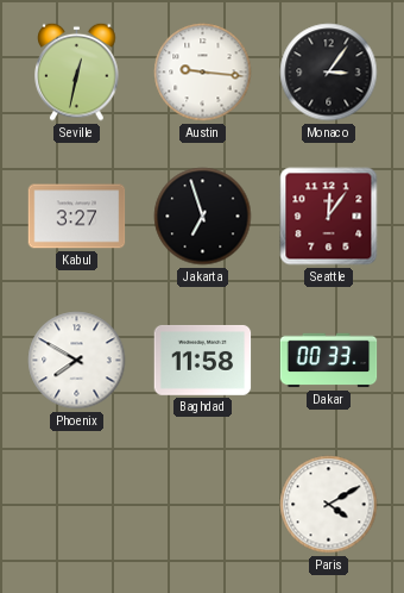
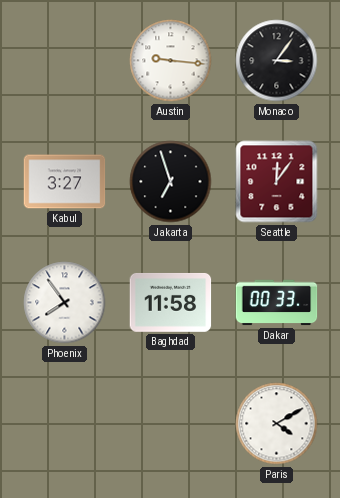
Seville: 12:32 -> none (77, 71)
Phoenix: 7:50 -> 7:54 (65, 303)
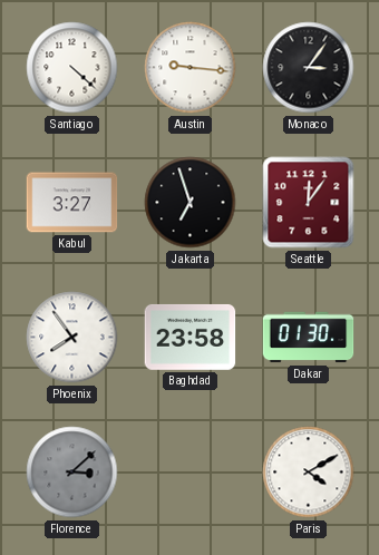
Santiago: none -> 4:22 (72, 68)
Baghdad: 11:58 -> 23:58 (191, 338)
Dakar: 00:33 -> 01:30 (309, 338)
Florence: none -> 3:08 (72, 473)
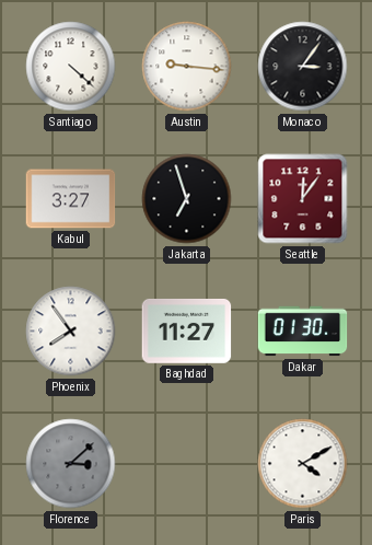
Baghdad: 23:58 -> 11:27 (187, 332)
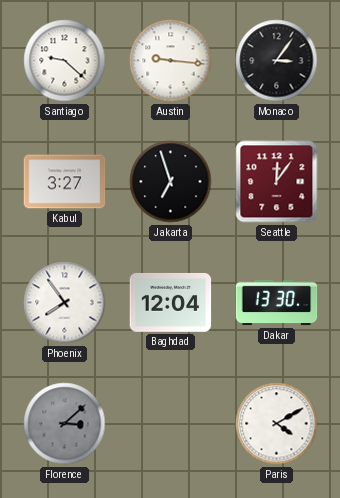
Santiago: 4:22 -> 9:22 (65, 61)
Baghdad: 11:27 -> 12:04 (171, 303)
Dakar: 01:30 -> 13:30 (277, 303)
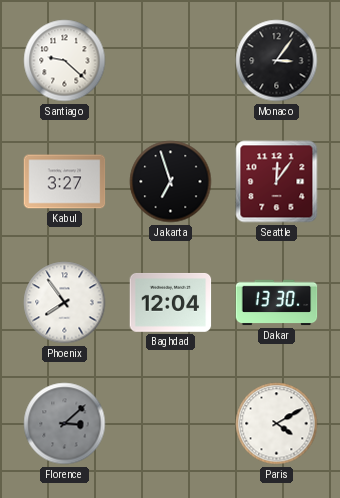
Austin: 9:16 -> none (171, 61)
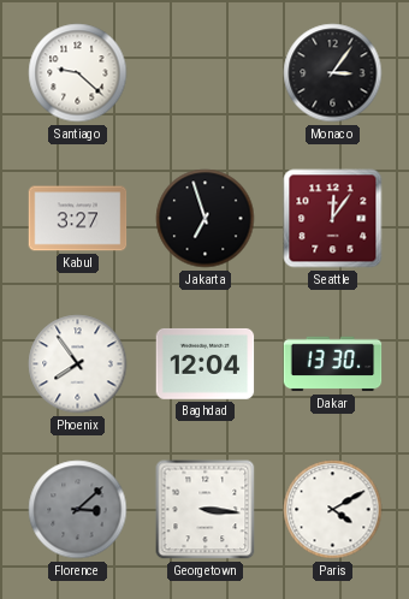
Georgetown: none -> 3:16 (206, 510)
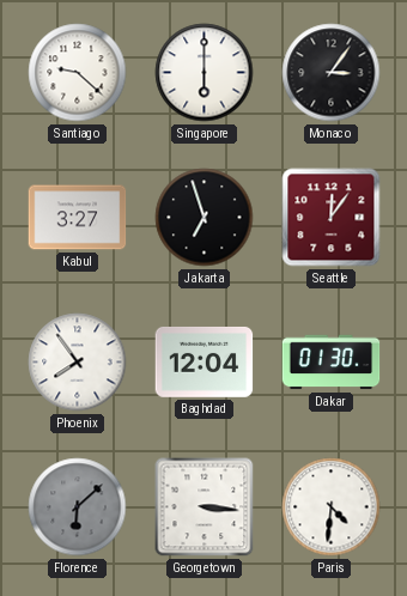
Singapore: none -> 6:00 (205, 73)
Dakar: 13:30 -> 01:30 (332, 363)
Florence: 3:08 -> 6:08 (78, 507)
Paris: 4:10 -> 4:31 (332, 507)
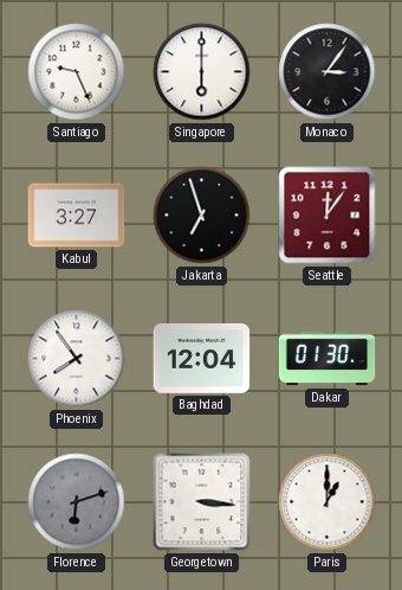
Santiago: 9:22 -> 9:26 (77, 72)
Florence: 6:08 -> 6:12 (77, 502)
Paris: 4:31 -> 1:00 (328, 502)
